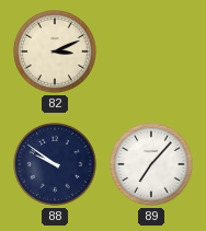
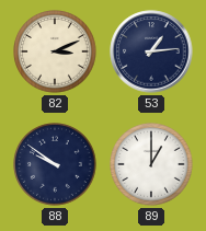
53: none -> 1:14 (151, 51)
89: 7:07 -> 1:00 (152, 165)
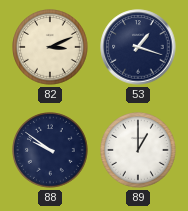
53: 1:14 -> 1:18 (138, 47)
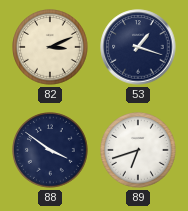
88: 9:51 -> 3:51 (51, 151)
89: 1:00 -> 6:42 (139, 151)
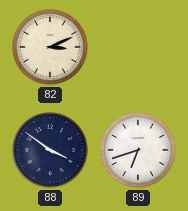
53: 1:18 -> none (138, 47)
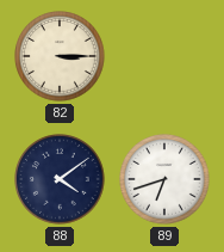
82: 3:11 -> 3:15 (61, 57)
88: 3:51 -> 4:09 (61, 180)
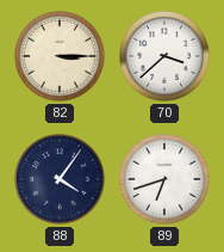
70: none -> 3:38 (166, 57)
88: 4:09 -> 4:06 (61, 180)
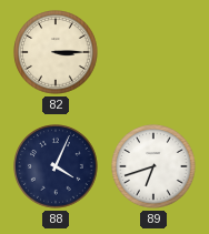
70: 3:38 -> none (166, 57)
88: 4:06 -> 4:04 (57, 167)
